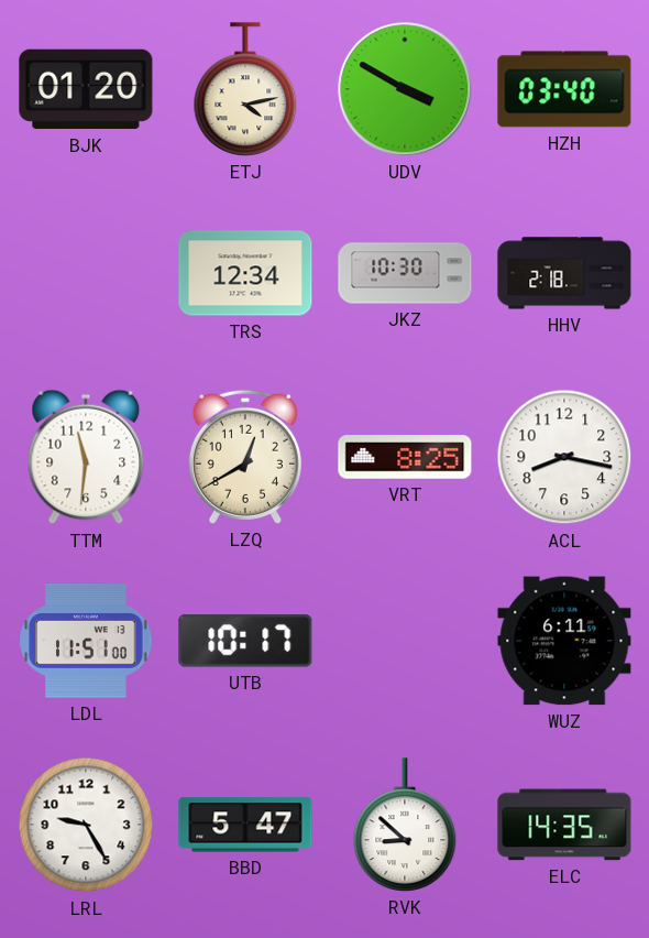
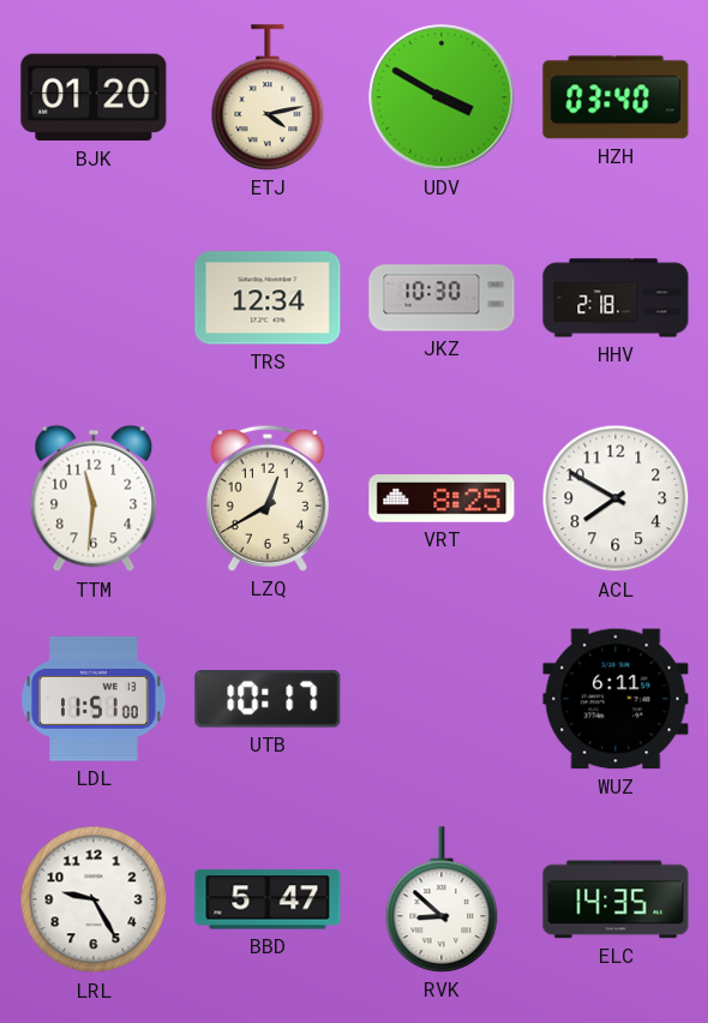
ACL: 8:17 -> 7:50 (616, 498)
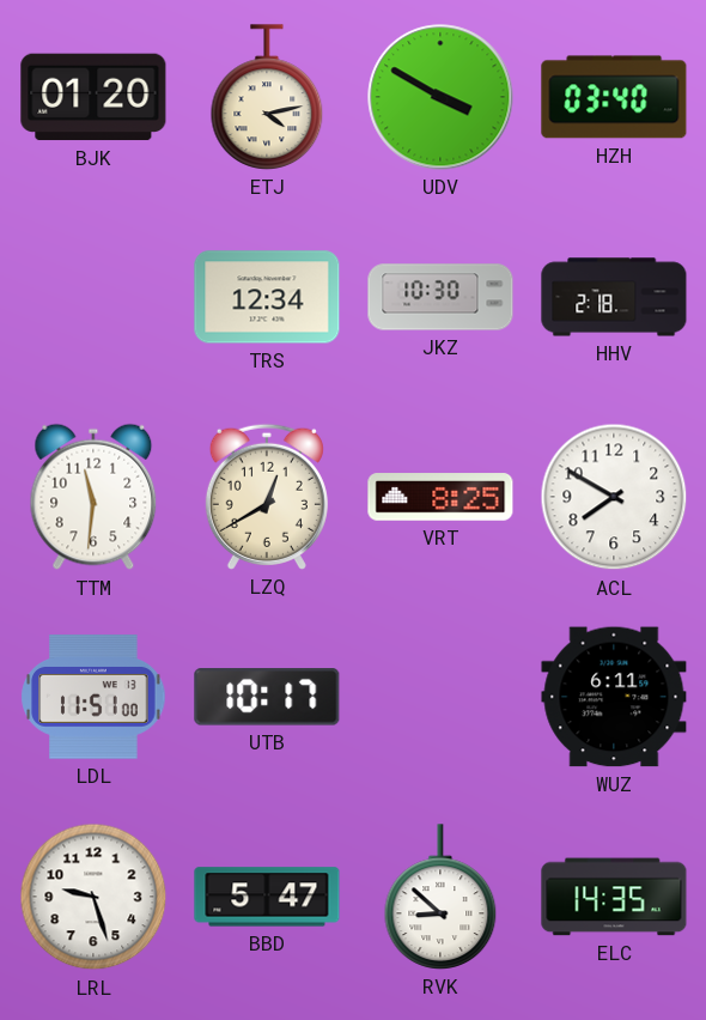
LRL: 9:25 -> 9:27 (93, 897)
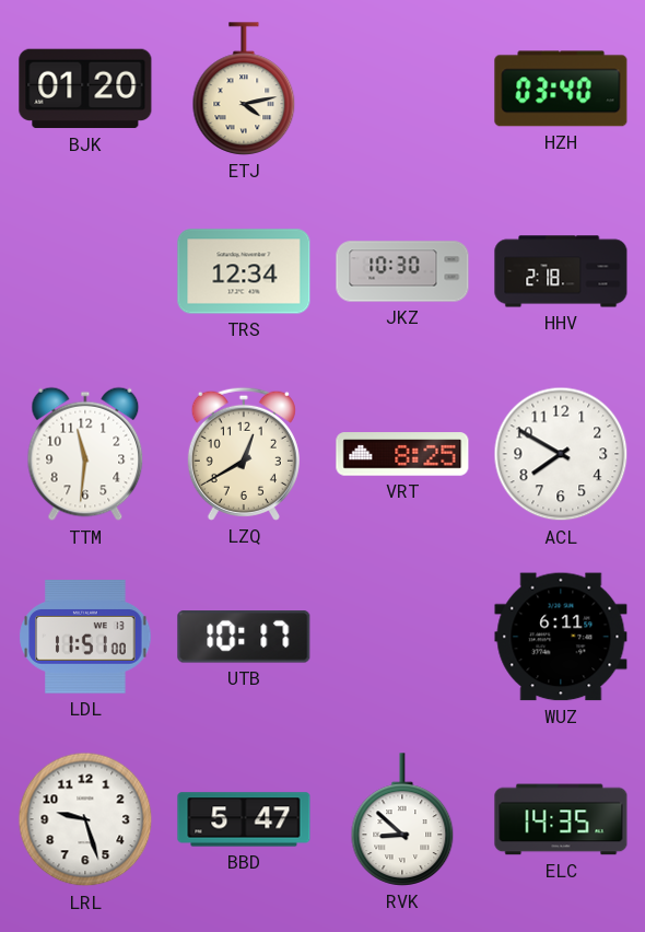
UDV: 3:50 -> none (440, 97)
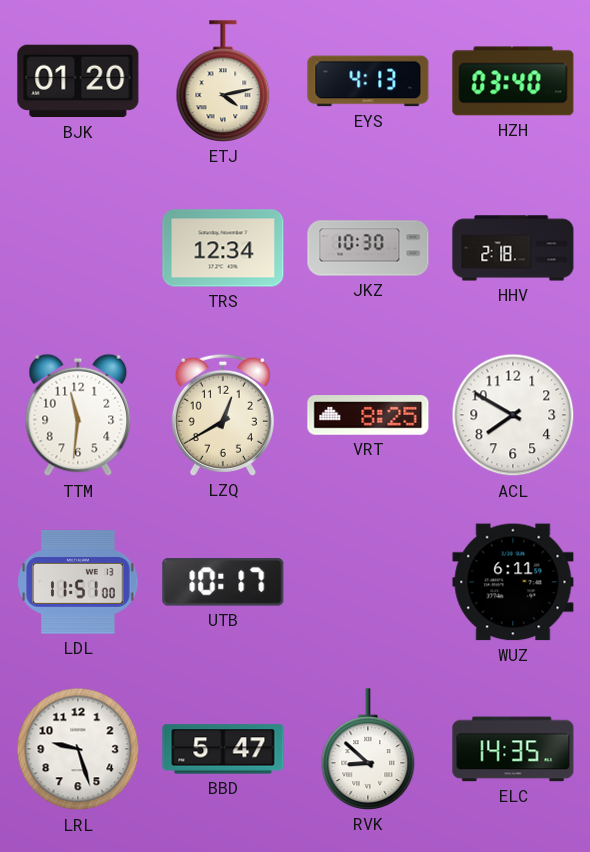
EYS: none -> 4:13 (368, 81)
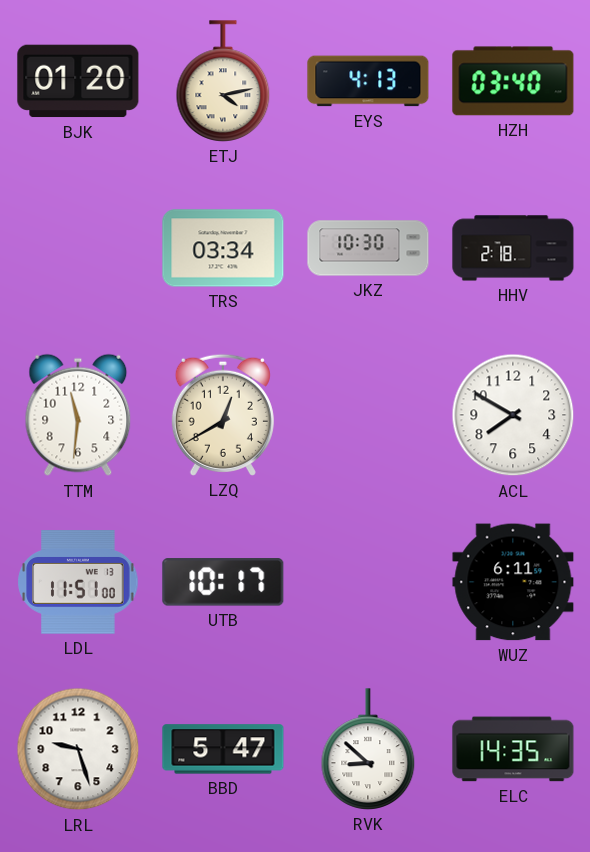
TRS: 12:34 -> 03:34 (223, 248)
VRT: 8:25 -> none (368, 415)
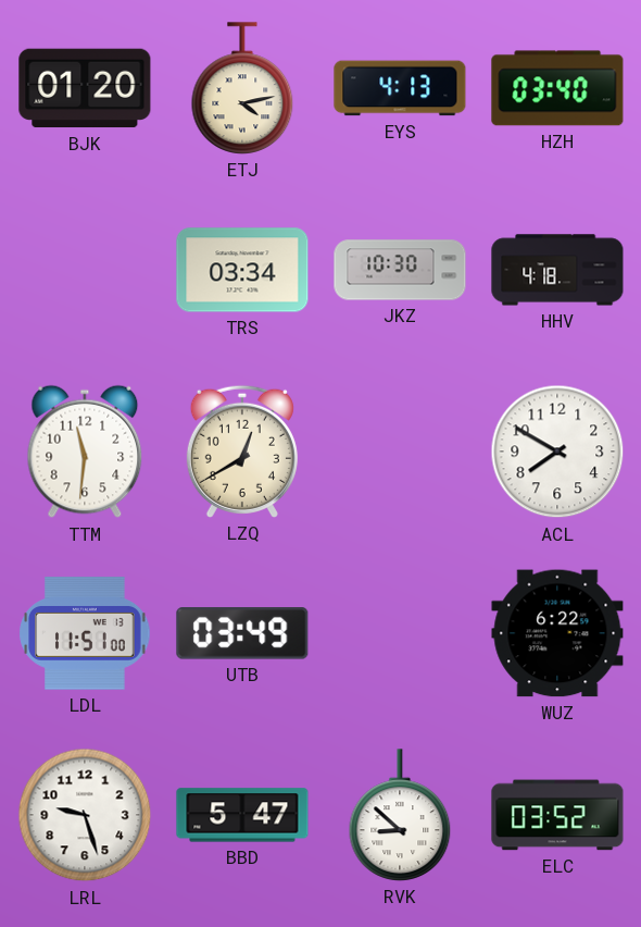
HHV: 2:18 -> 4:18 (557, 270)
UTB: 10:17 -> 03:49 (242, 633)
WUZ: 6:11 -> 6:22 (557, 633)
ELC: 14:35 -> 03:52 (557, 815)
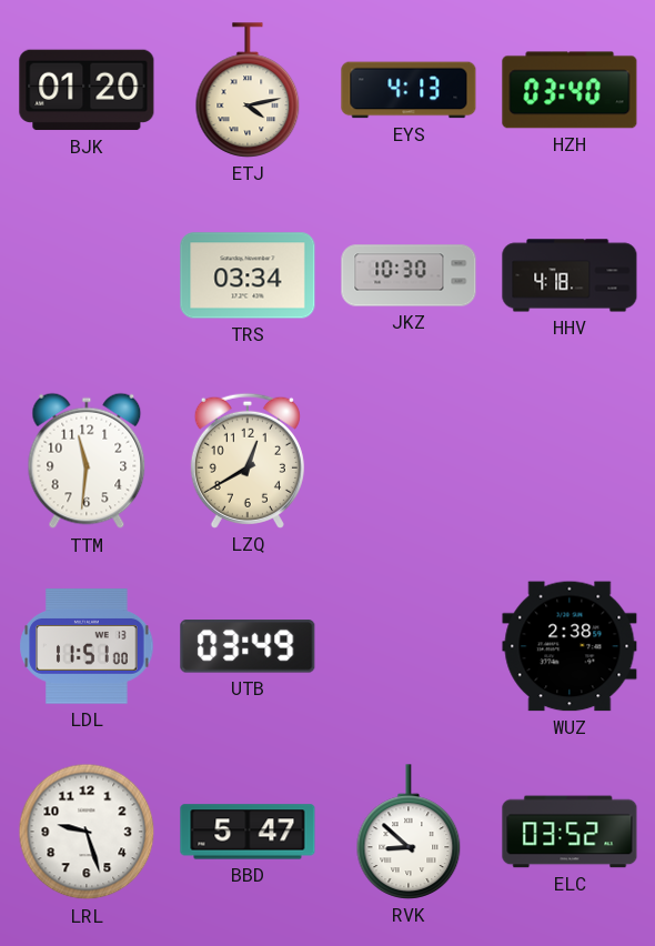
ACL: 7:50 -> none (557, 452)
WUZ: 6:22 -> 2:38 (570, 646)
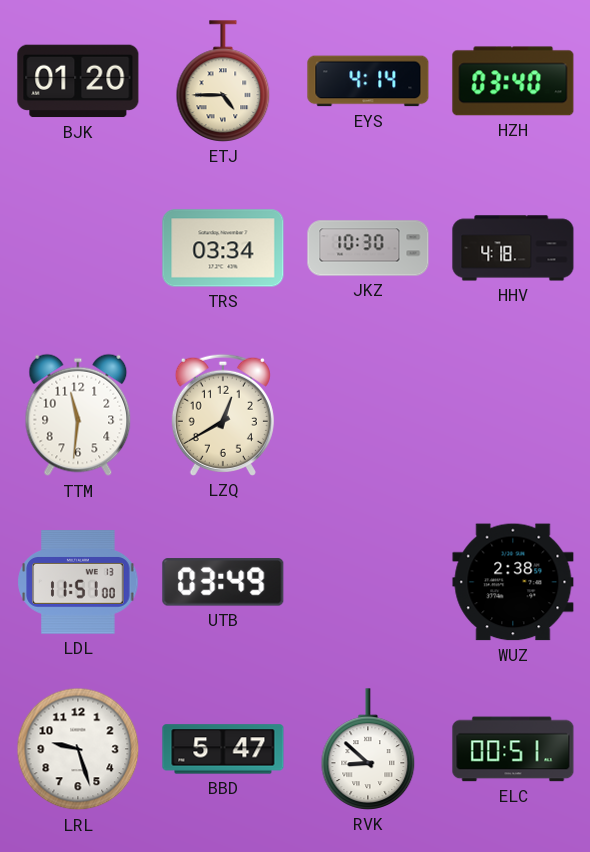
ETJ: 4:13 -> 4:45 (223, 81)
EYS: 4:13 -> 4:14 (368, 81)
ELC: 03:52 -> 00:51 (513, 749)
